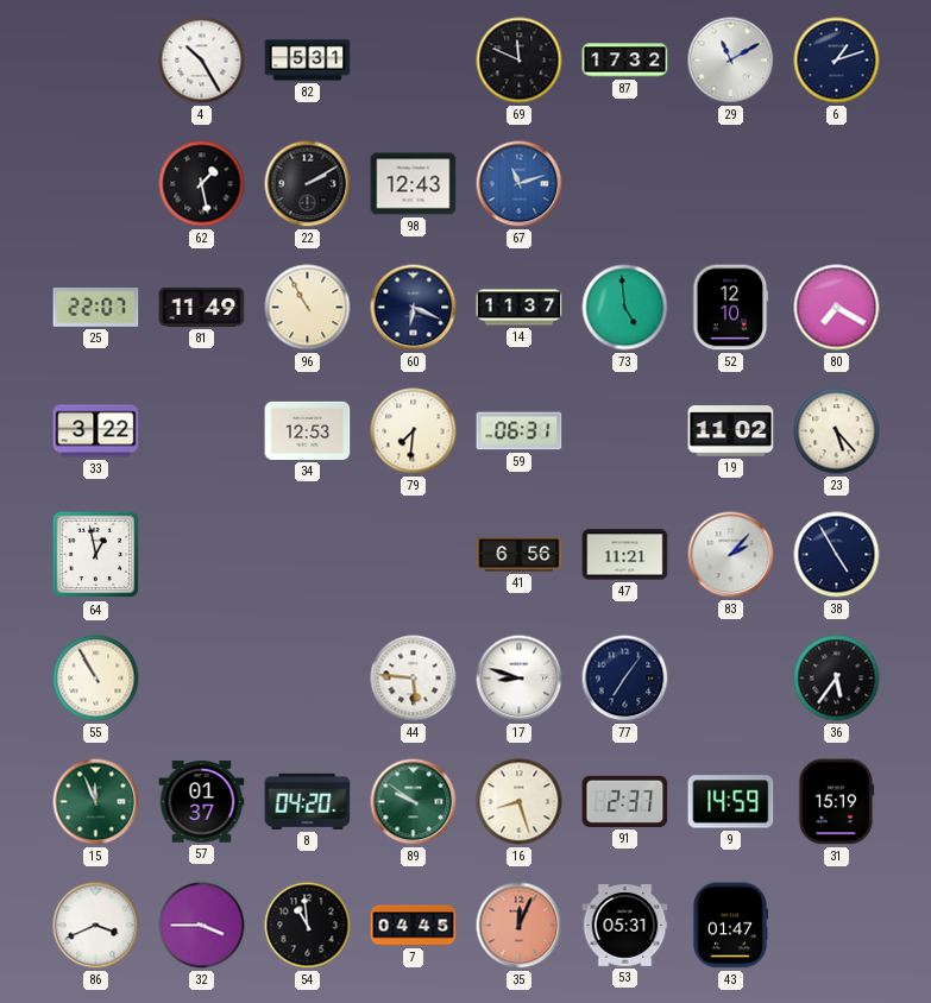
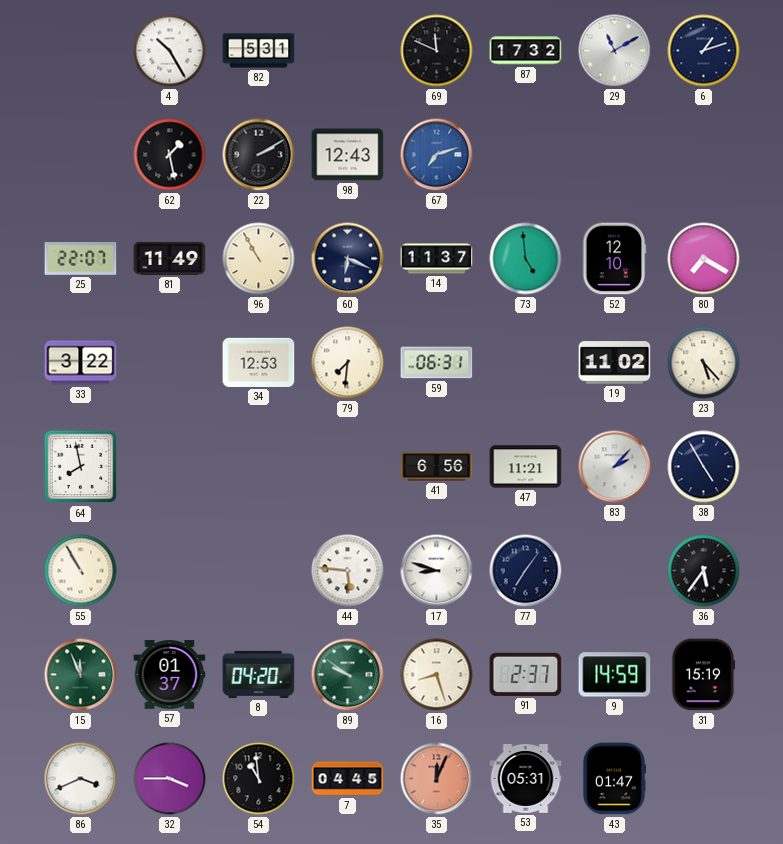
67: 11:12 -> 7:12 (437, 155)
64: 12:58 -> 7:58 (81, 467)
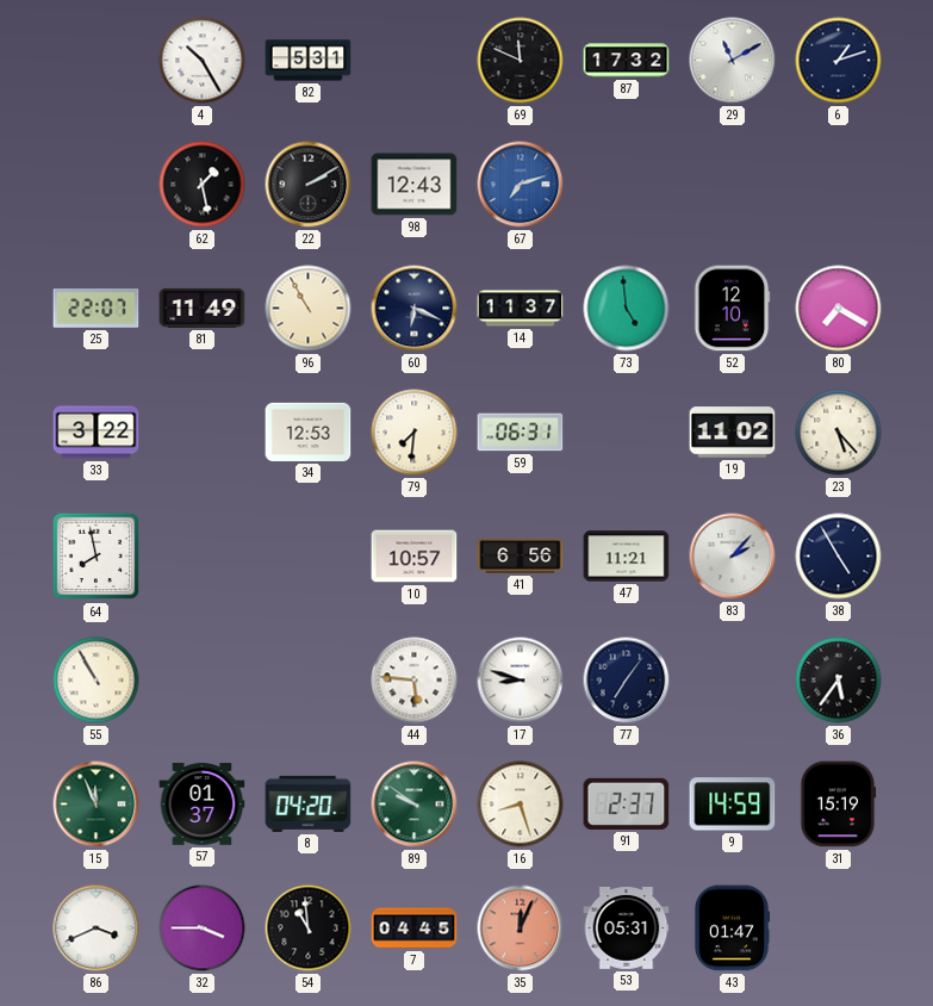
10: none -> 10:57 (415, 557)
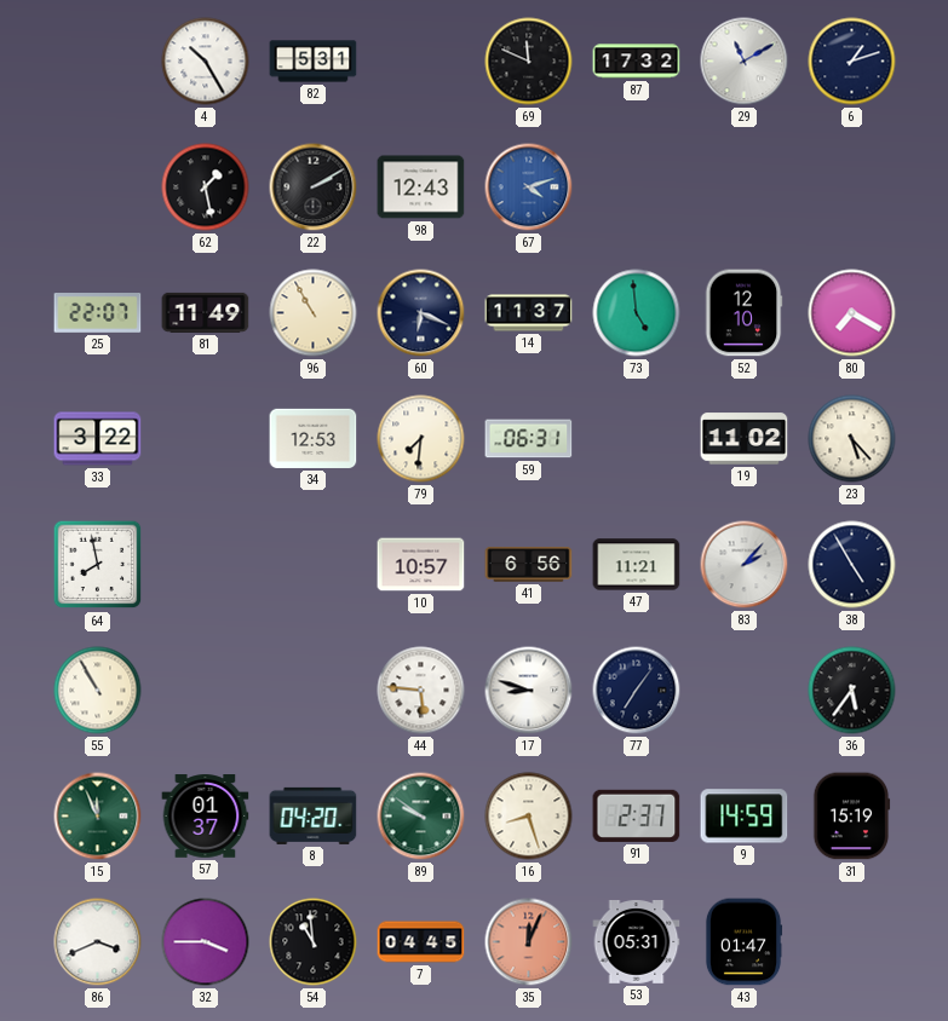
67: 7:12 -> 4:12 (529, 188)
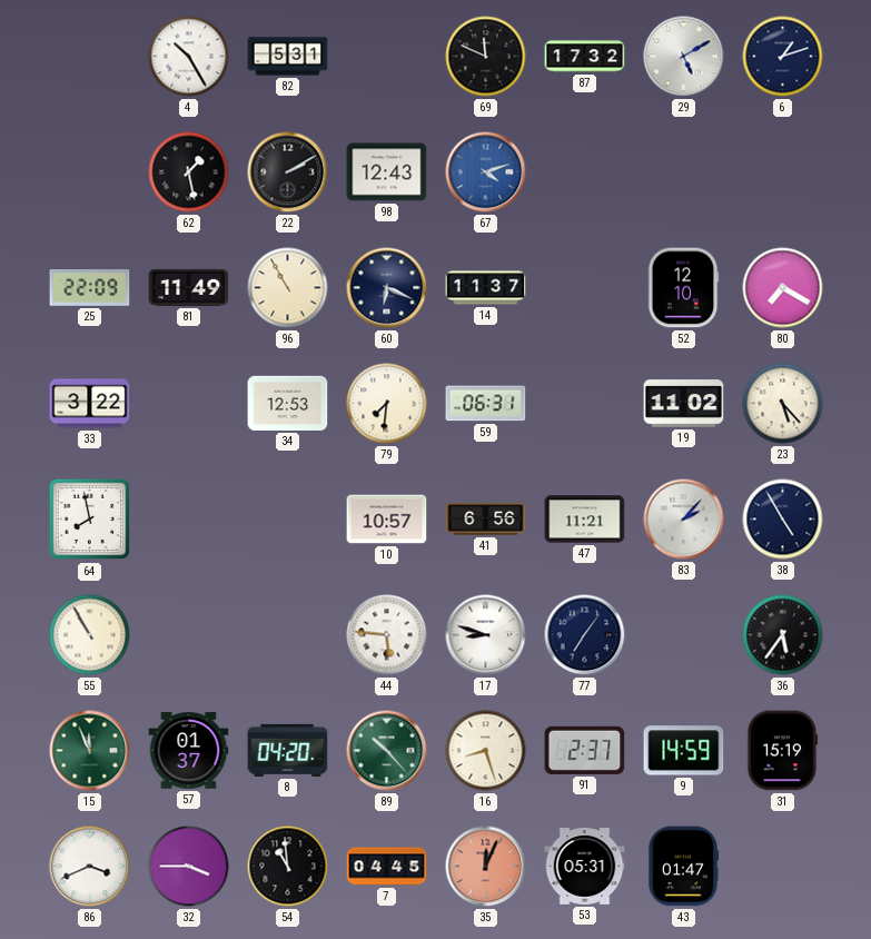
29: 11:10 -> 5:10 (684, 57)
25: 22:07 -> 22:09 (90, 288)
73: 4:59 -> none (637, 313)
89: 9:51 -> 10:23 (387, 751)
